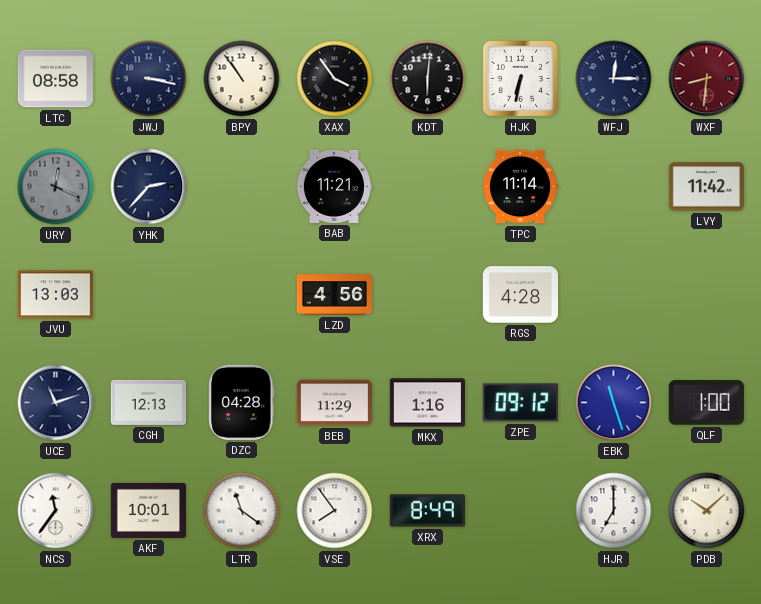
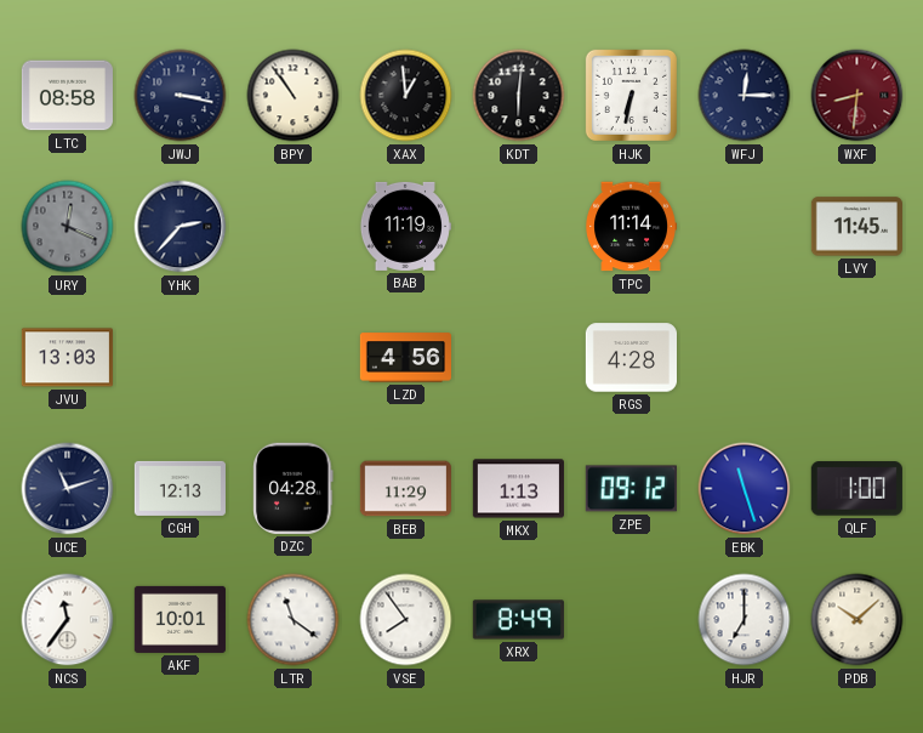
XAX: 3:54 -> 12:59 (406, 96)
BAB: 11:21 -> 11:19 (405, 226)
LVY: 11:42 -> 11:45 (856, 227)
MKX: 1:16 -> 1:13 (518, 489)
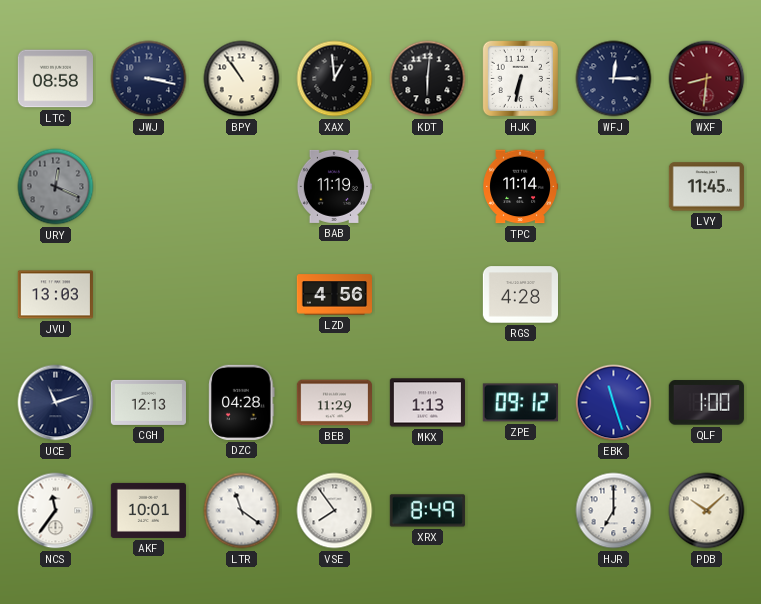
YHK: 2:37 -> none (181, 227)
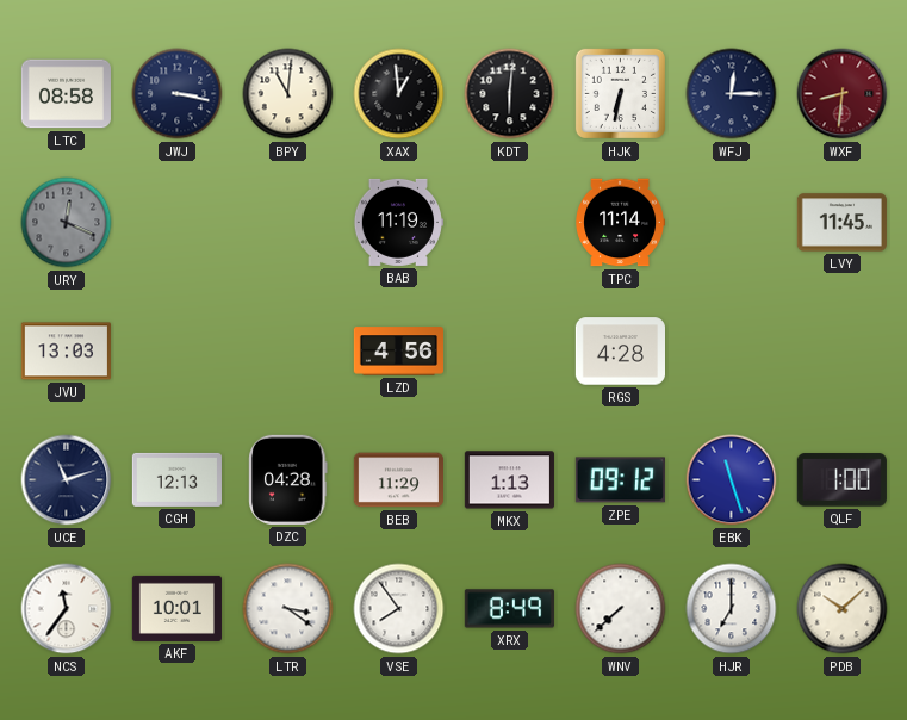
BPY: 10:54 -> 11:01 (288, 94)
LTR: 11:21 -> 3:21 (288, 609)
WNV: none -> 7:38 (621, 609)
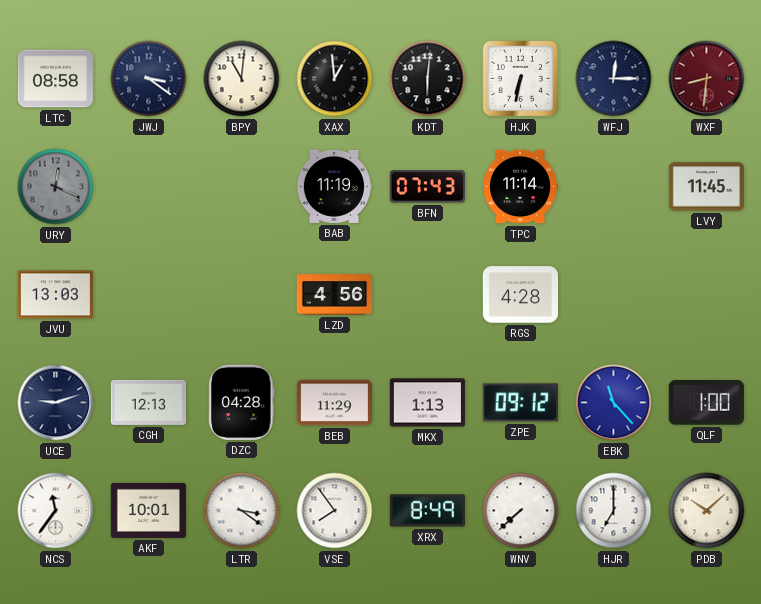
JWJ: 3:17 -> 3:21 (149, 79)
BFN: none -> 07:43 (427, 187)
UCE: 11:12 -> 9:12 (56, 403)
EBK: 11:27 -> 11:23 (614, 403)
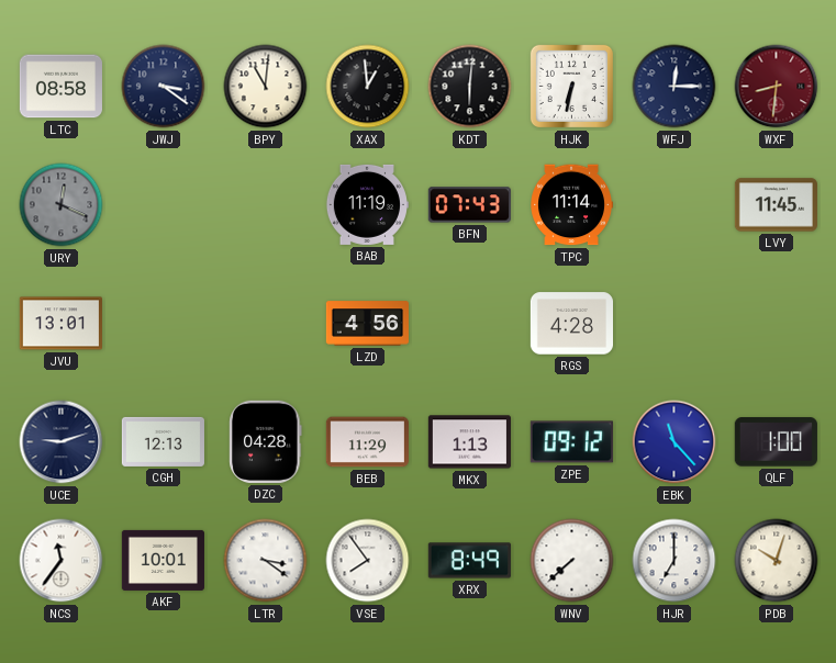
JVU: 13:03 -> 13:01 (60, 324)
PDB: 10:08 -> 10:03 (777, 561)
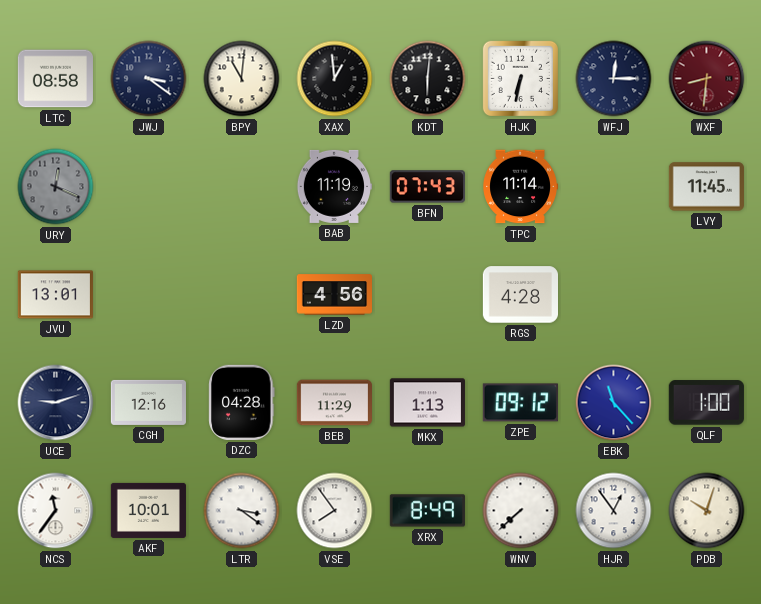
CGH: 12:13 -> 12:16 (148, 402)
HJR: 7:00 -> 12:54 (614, 511)
